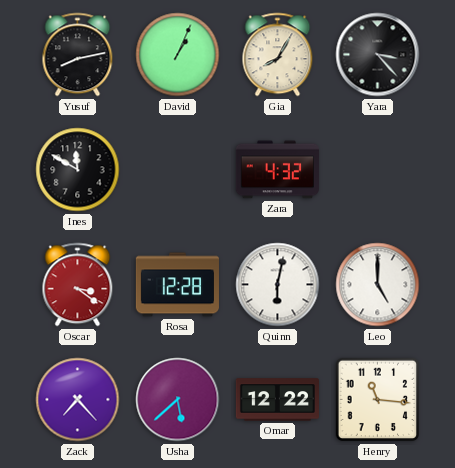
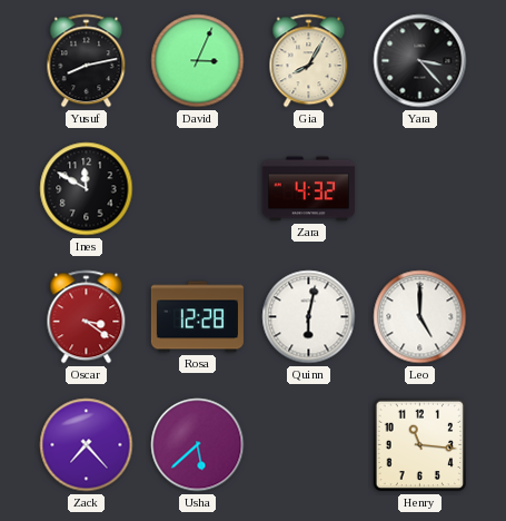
David: 1:04 -> 3:04 (198, 61)
Omar: 12:22 -> none (277, 400)
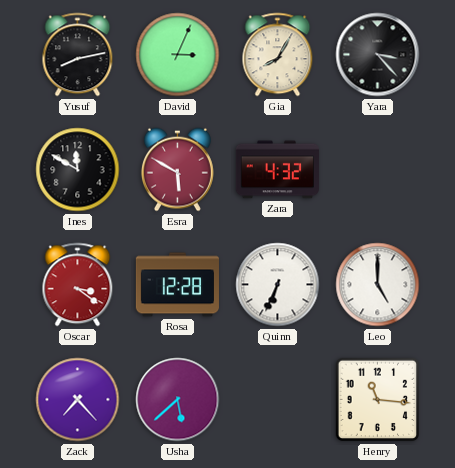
Esra: none -> 5:50 (177, 170)
Quinn: 6:02 -> 6:34 (278, 285)
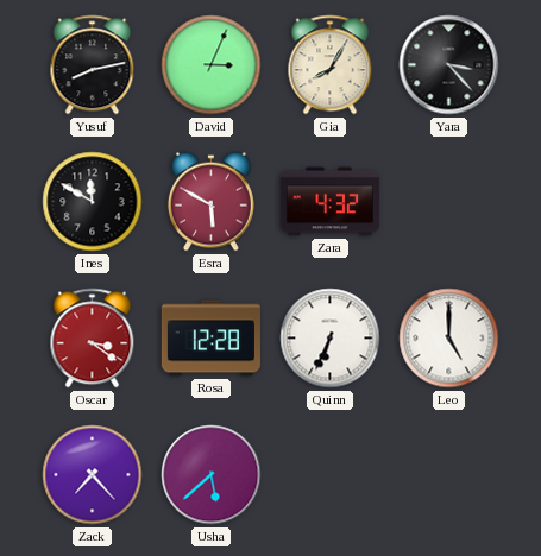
Henry: 11:16 -> none (378, 400)
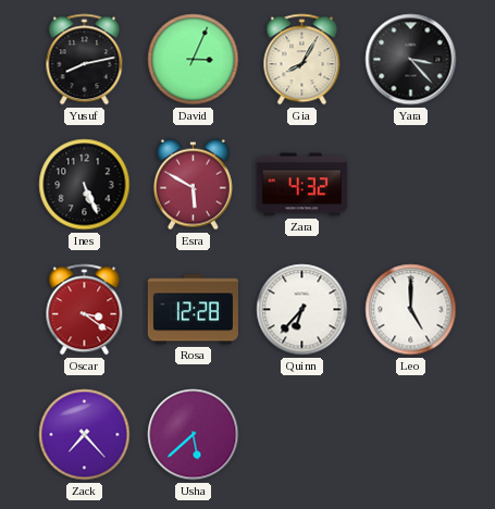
Ines: 11:50 -> 5:26 (85, 185)
Quinn: 6:34 -> 6:37 (302, 310)
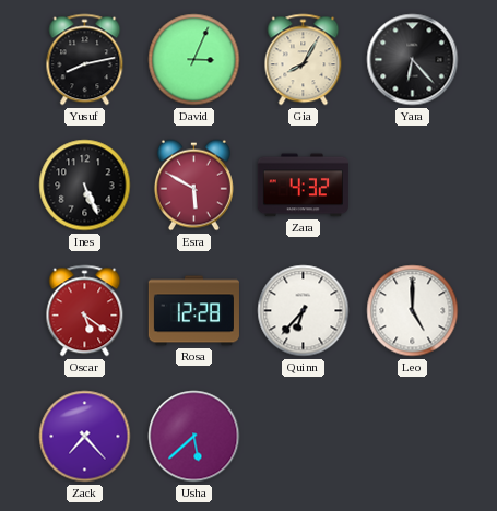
Yara: 3:23 -> 6:23 (413, 60)
Oscar: 3:21 -> 5:21 (85, 311)
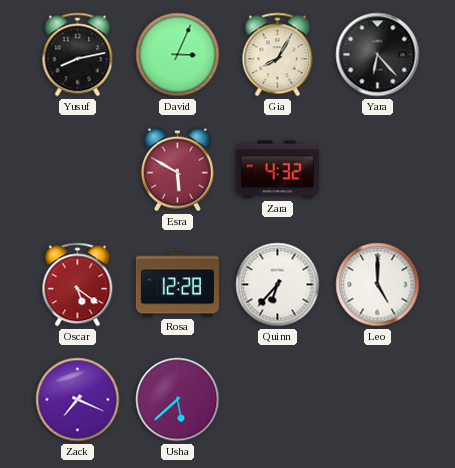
Ines: 5:26 -> none (85, 186)
Zack: 7:23 -> 7:19 (78, 400)
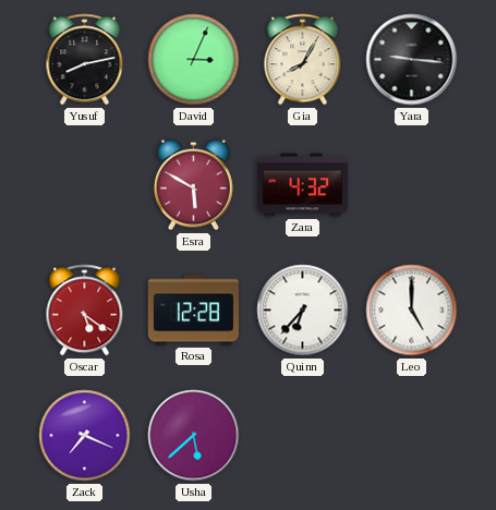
Yara: 6:23 -> 9:16 (412, 60)
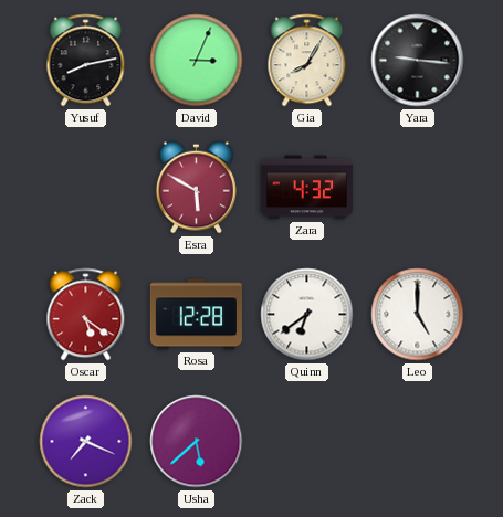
Quinn: 6:37 -> 6:39 (307, 315)
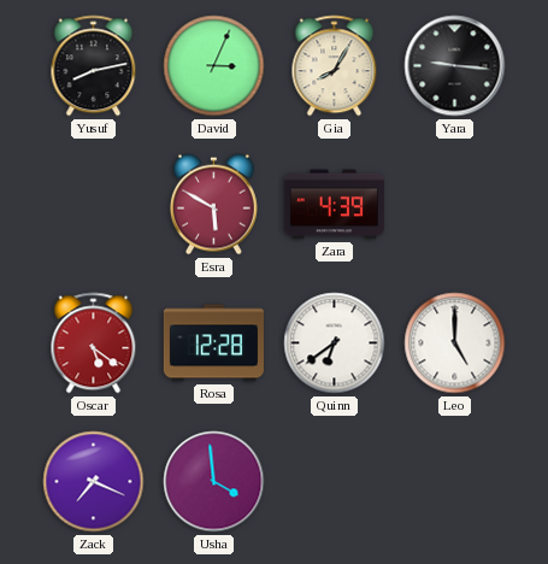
Zara: 4:32 -> 4:39 (334, 205)
Usha: 5:38 -> 3:59 (214, 482)
